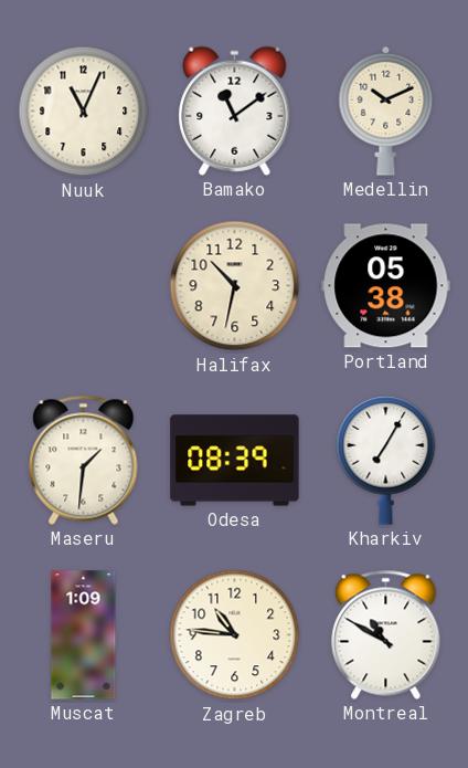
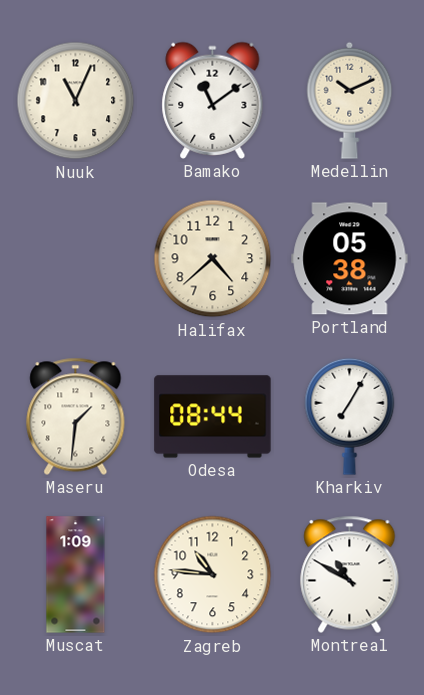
Halifax: 10:32 -> 4:38 (213, 259)
Odesa: 08:39 -> 08:44 (213, 417)
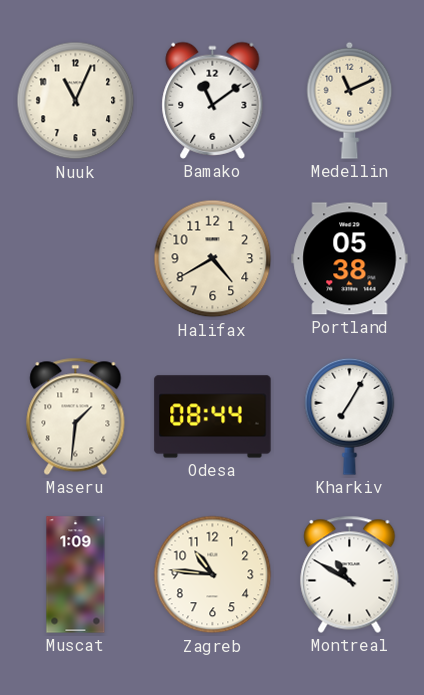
Medellin: 10:11 -> 11:11 (350, 100)
Halifax: 4:38 -> 4:40 (213, 259)
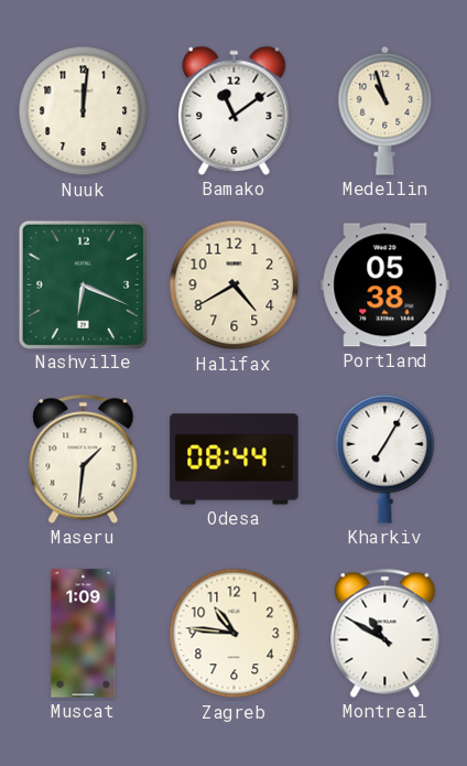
Nuuk: 11:04 -> 12:01 (84, 111)
Medellin: 11:11 -> 10:57 (385, 110)
Nashville: none -> 6:19 (83, 284)
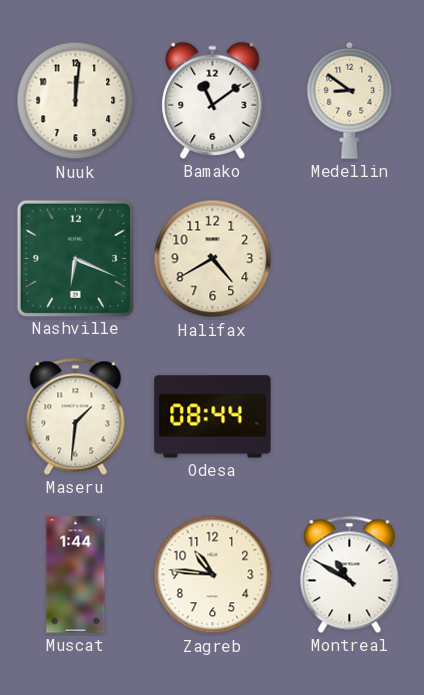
Medellin: 10:57 -> 8:51 (350, 100)
Portland: 05:38 -> none (385, 285)
Kharkiv: 7:05 -> none (385, 458)
Muscat: 1:09 -> 1:44 (76, 575)
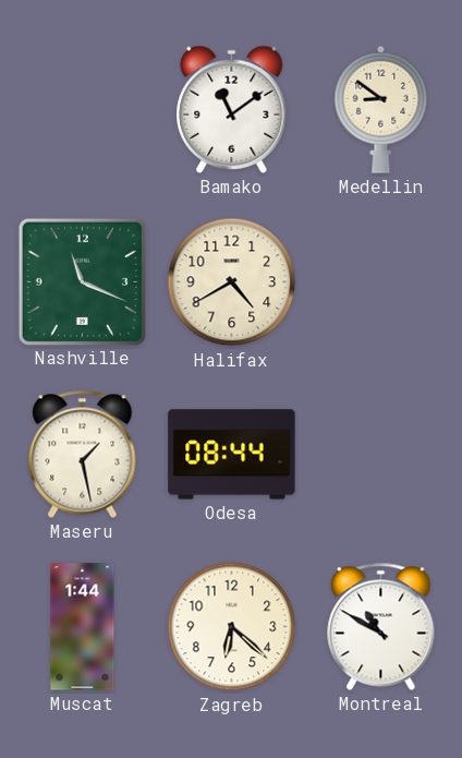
Nuuk: 12:01 -> none (76, 101)
Nashville: 6:19 -> 11:19 (82, 281)
Maseru: 1:31 -> 1:28 (83, 454)
Zagreb: 10:46 -> 6:22 (232, 627)
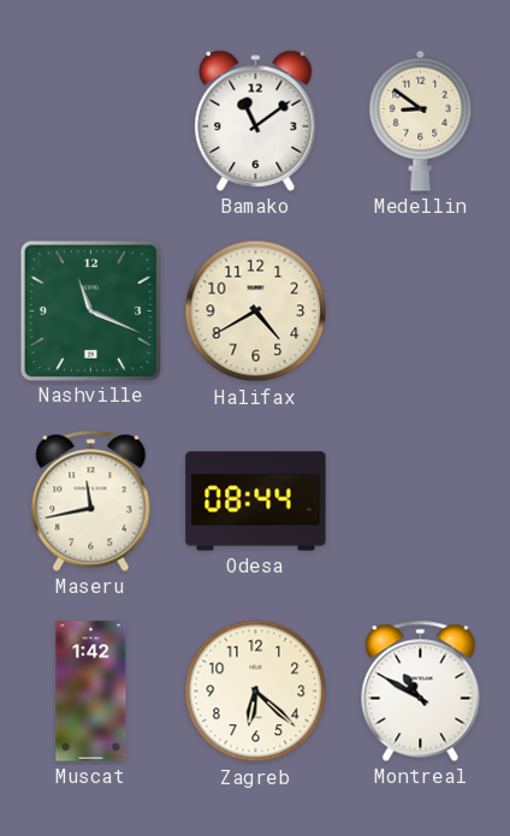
Maseru: 1:28 -> 11:43 (91, 500)
Muscat: 1:44 -> 1:42 (91, 692)
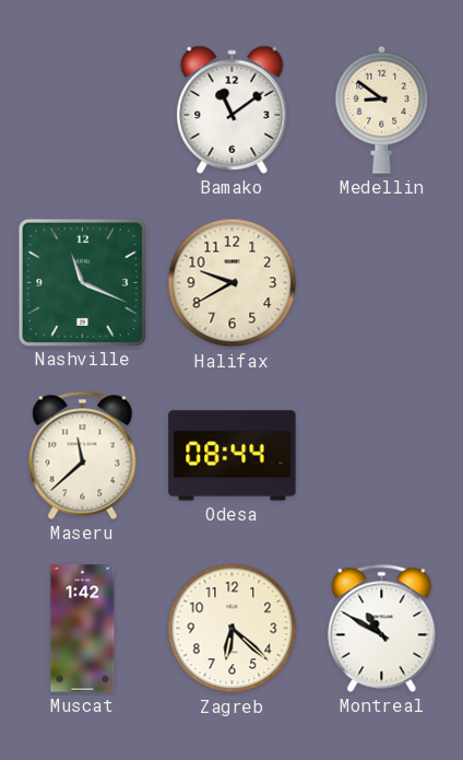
Halifax: 4:40 -> 9:40 (233, 283)
Maseru: 11:43 -> 11:38 (83, 455)
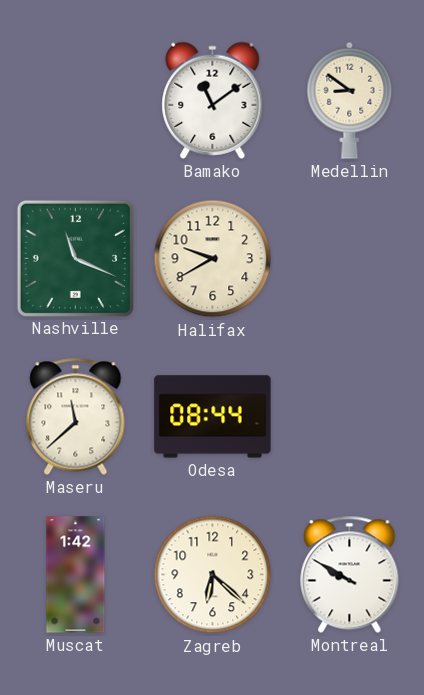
Montreal: 10:50 -> 9:50 (350, 574)
